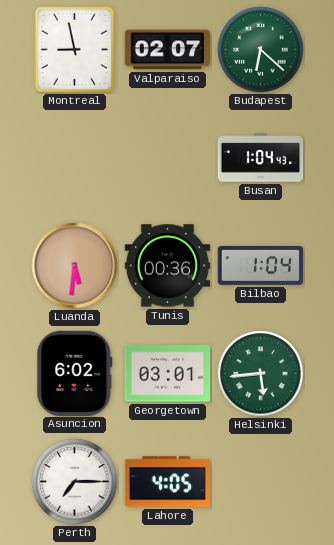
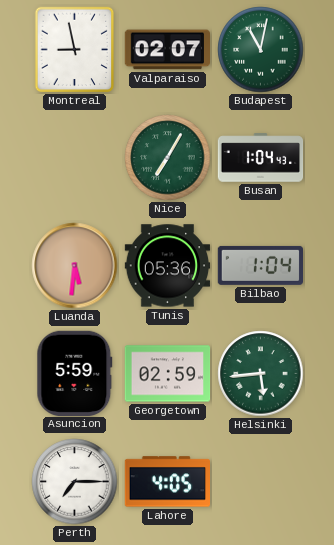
Budapest: 6:22 -> 11:02 (261, 50)
Nice: none -> 7:05 (168, 158)
Tunis: 00:36 -> 05:36 (168, 266)
Asuncion: 6:02 -> 5:59 (75, 373)
Georgetown: 03:01 -> 02:59 (168, 374)
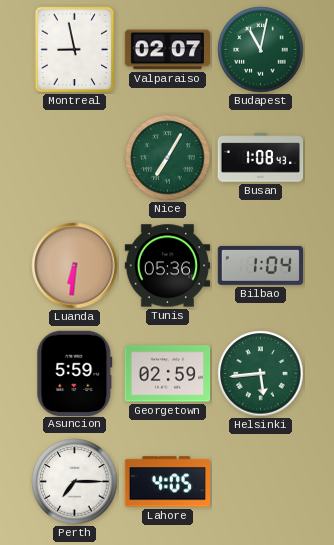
Busan: 1:04 -> 1:08 (261, 158)
Luanda: 5:31 -> 6:31 (75, 266)
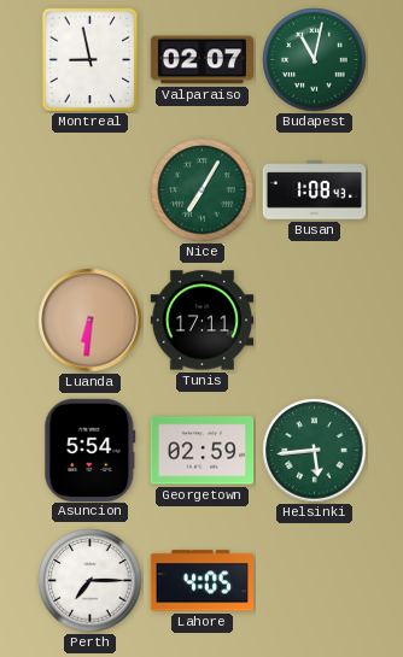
Tunis: 05:36 -> 17:11 (203, 321)
Bilbao: 1:04 -> none (260, 265)
Asuncion: 5:59 -> 5:54 (90, 450)
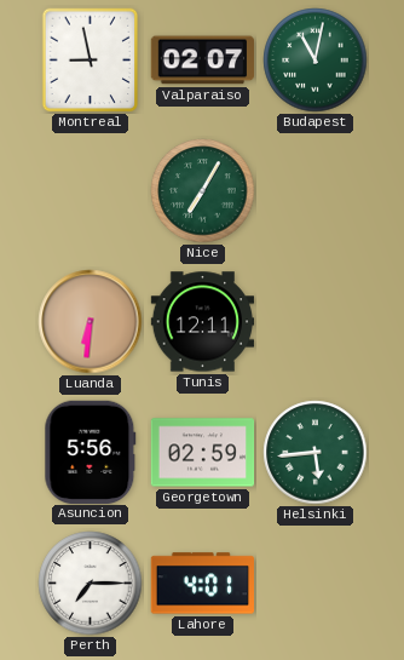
Busan: 1:08 -> none (315, 190)
Tunis: 17:11 -> 12:11 (203, 322)
Asuncion: 5:54 -> 5:56 (91, 452)
Lahore: 4:05 -> 4:01 (202, 584)
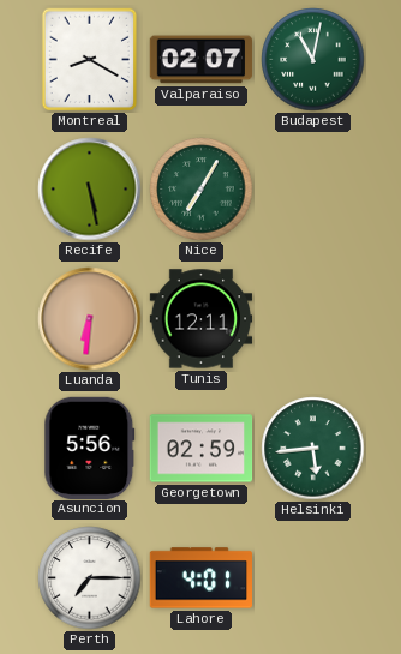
Montreal: 8:58 -> 8:20 (90, 60)
Recife: none -> 5:28 (90, 190)
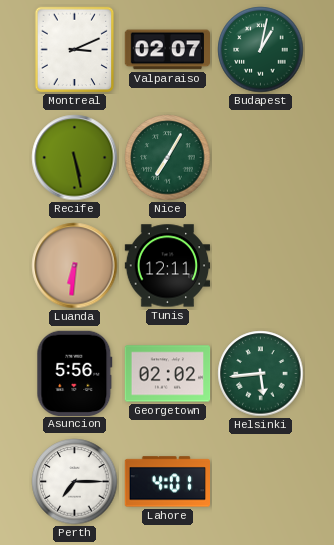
Montreal: 8:20 -> 3:11 (75, 50)
Budapest: 11:02 -> 1:02 (261, 50)
Georgetown: 02:59 -> 02:02 (168, 374)
